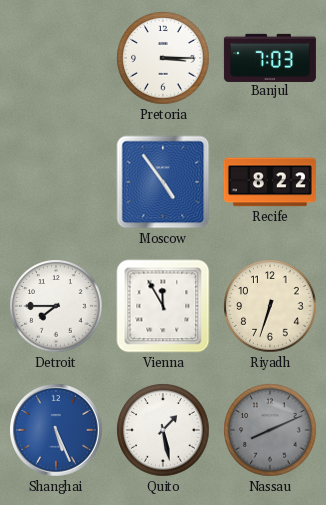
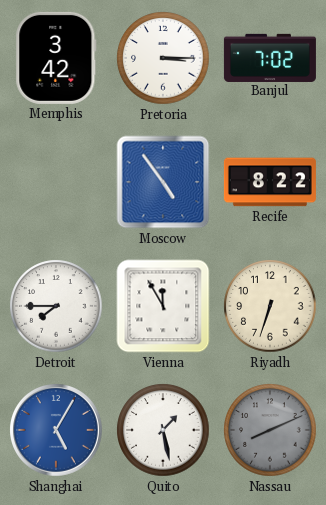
Memphis: none -> 3:42 (56, 58)
Banjul: 7:03 -> 7:02 (270, 57)
Shanghai: 5:26 -> 5:05 (57, 431)
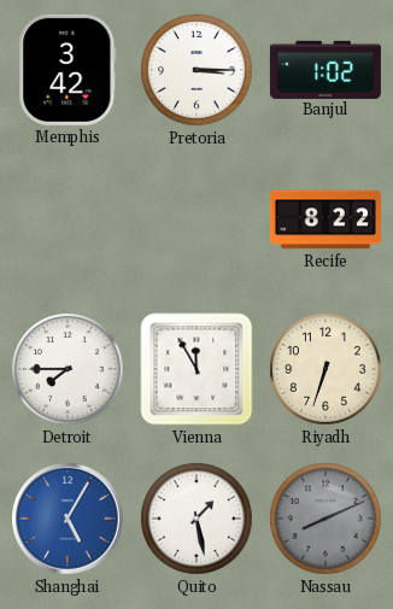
Banjul: 7:02 -> 1:02 (325, 69)
Moscow: 4:54 -> none (163, 182)
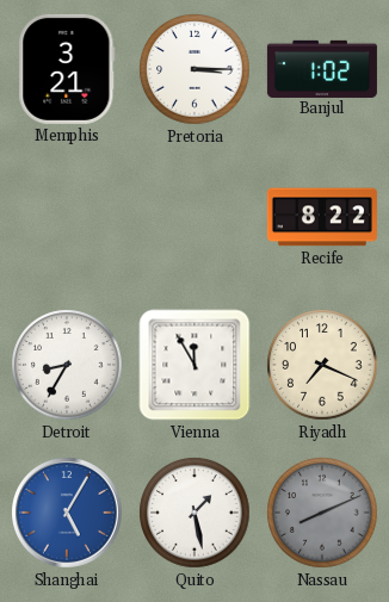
Memphis: 3:42 -> 3:21 (67, 69)
Detroit: 7:45 -> 8:35 (67, 365)
Riyadh: 6:33 -> 7:19 (322, 365)
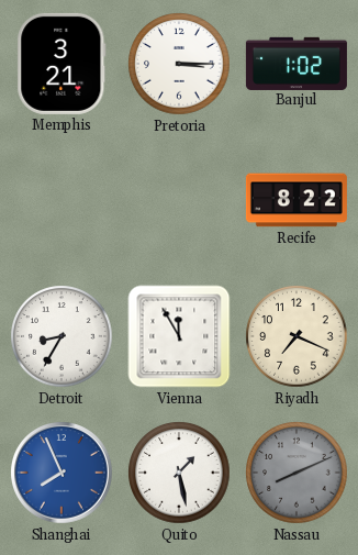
Shanghai: 5:05 -> 7:56 (63, 474)
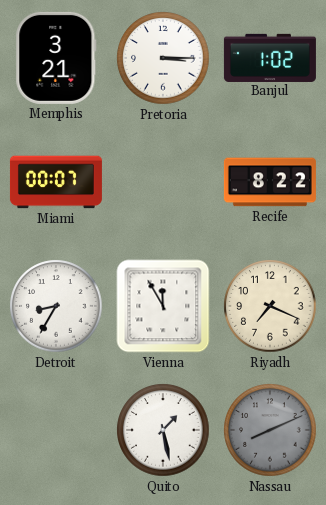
Miami: none -> 00:07 (56, 182)
Shanghai: 7:56 -> none (63, 474)
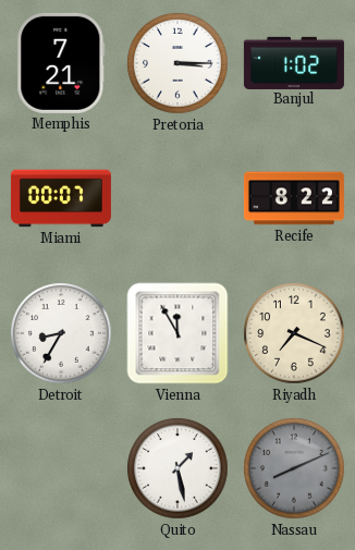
Memphis: 3:21 -> 7:21 (61, 63)
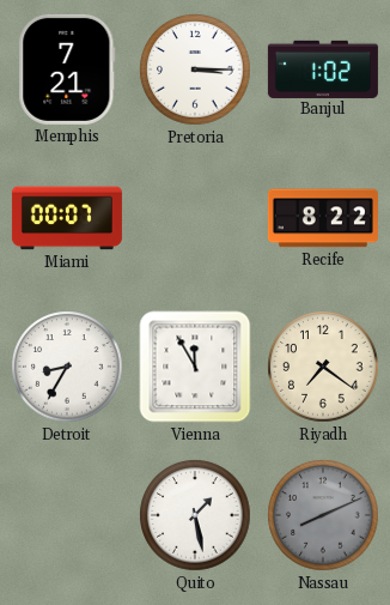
Riyadh: 7:19 -> 7:21 (323, 367)
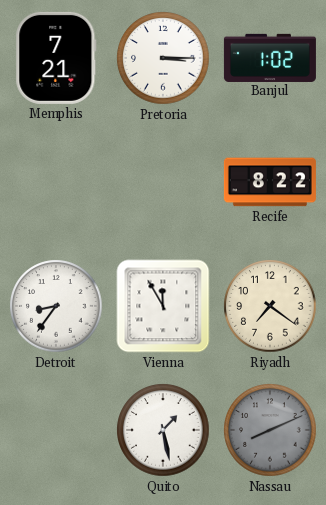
Miami: 00:07 -> none (67, 218)
Detroit: 8:35 -> 8:36 (56, 306)
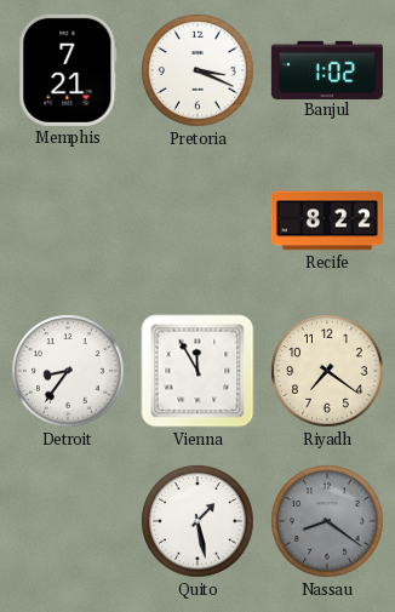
Pretoria: 3:15 -> 3:19 (198, 70)
Nassau: 8:11 -> 8:21 (327, 521)
